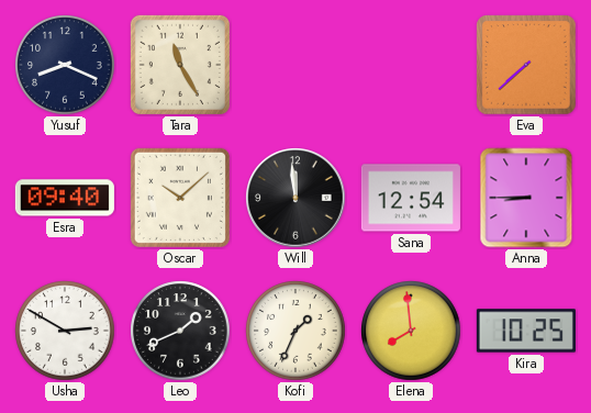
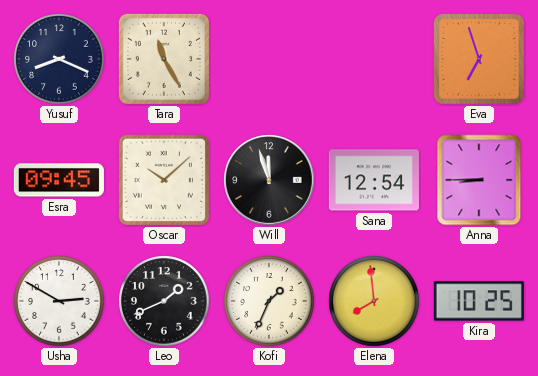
Eva: 7:38 -> 6:57 (479, 59)
Esra: 09:40 -> 09:45 (59, 180)
Will: 11:59 -> 11:57 (269, 180)
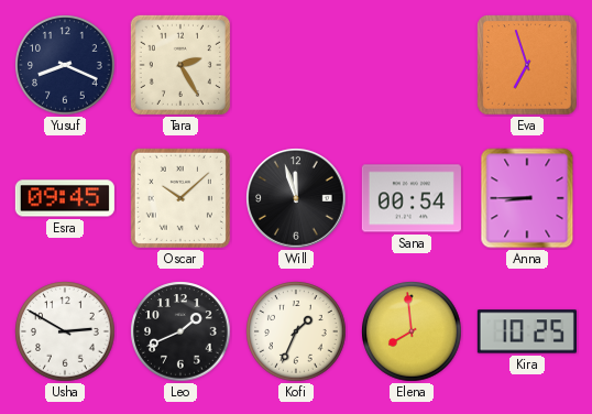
Tara: 11:25 -> 2:25 (180, 65)
Sana: 12:54 -> 00:54 (412, 198)
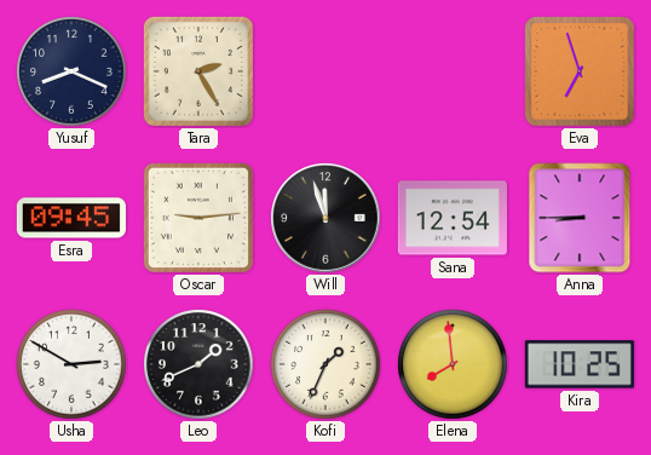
Oscar: 10:08 -> 9:14 (198, 218)
Sana: 00:54 -> 12:54 (453, 218)
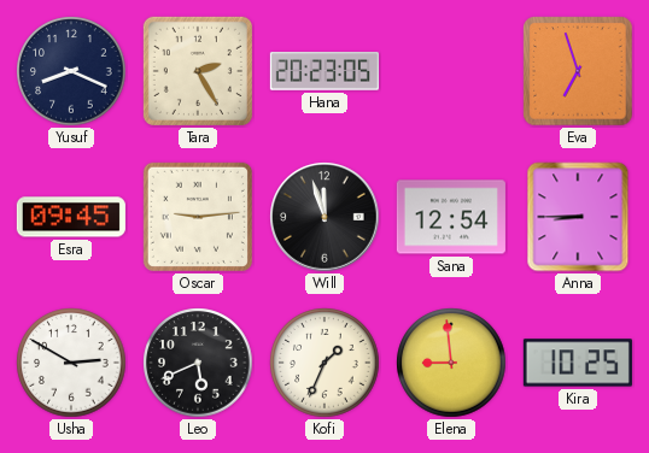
Hana: none -> 20:23 (324, 71)
Leo: 1:41 -> 5:41 (198, 363)
Elena: 7:59 -> 8:59 (451, 363)
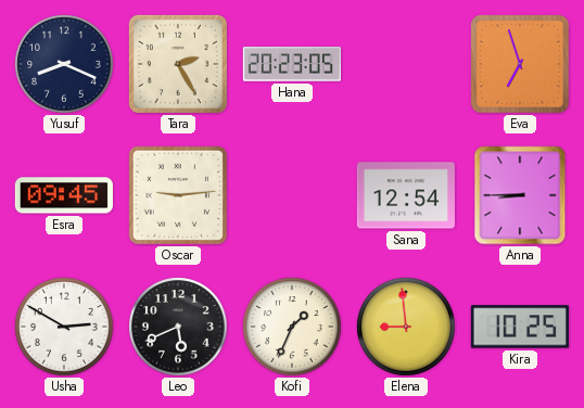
Will: 11:57 -> none (324, 217)
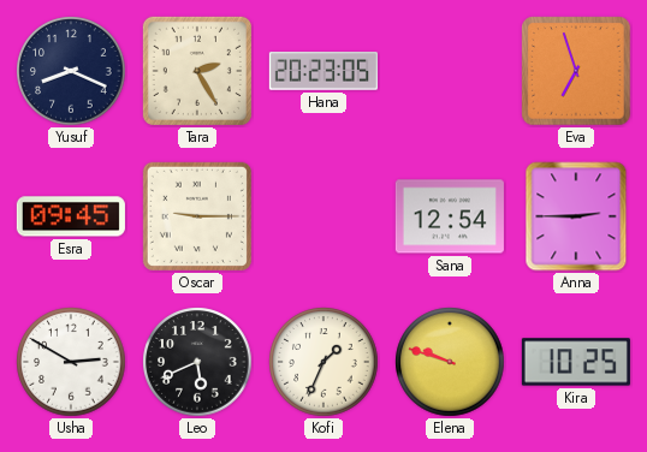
Oscar: 9:14 -> 9:15 (197, 216)
Anna: 8:45 -> 2:45 (576, 216)
Elena: 8:59 -> 9:48 (450, 362)
